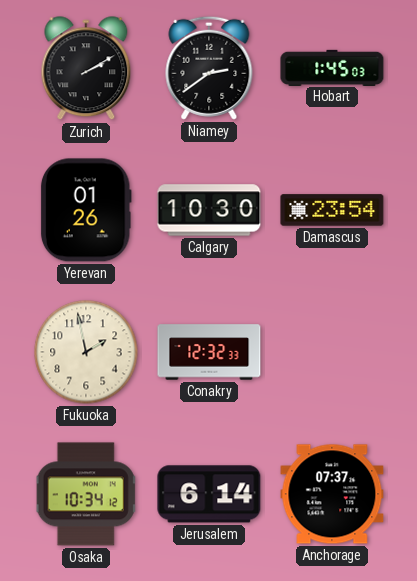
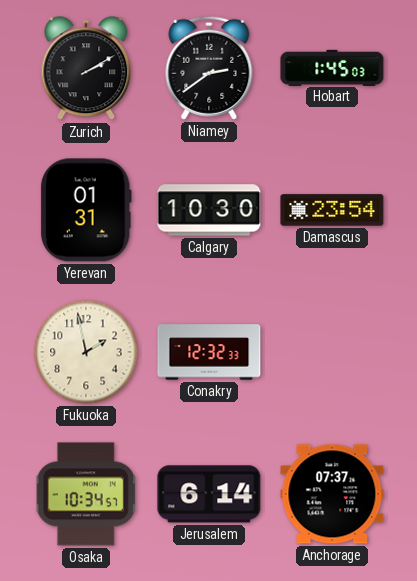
Yerevan: 01:26 -> 01:31 (86, 210)
Osaka: 10:34:12 -> 10:34:57 (86, 494)
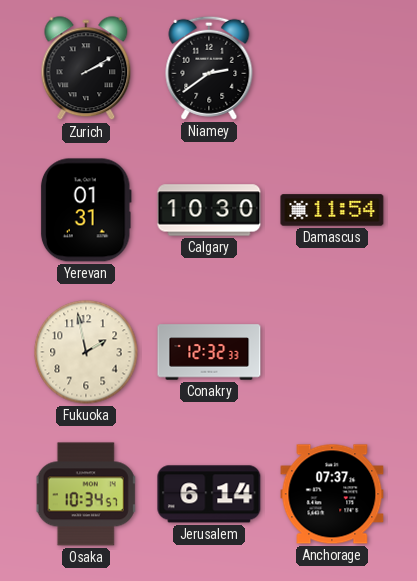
Hobart: 1:45 -> none (332, 67)
Damascus: 23:54 -> 11:54 (332, 210)
